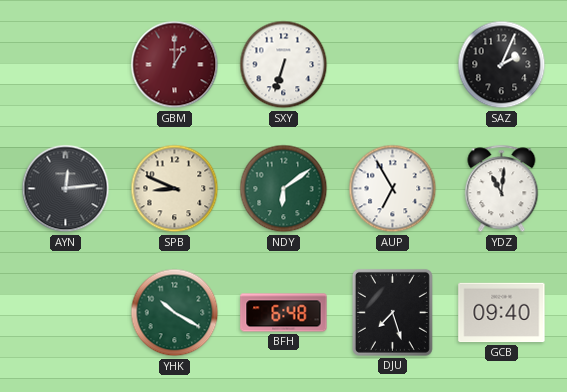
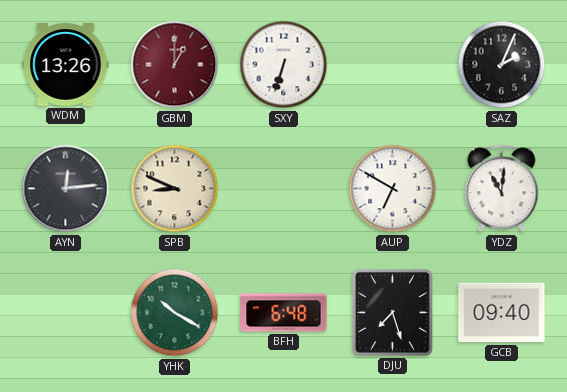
WDM: none -> 13:26 (66, 65)
NDY: 6:09 -> none (284, 189)
AUP: 6:55 -> 6:50 (393, 189)
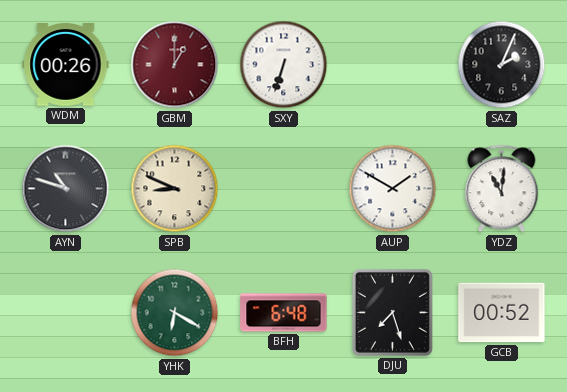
WDM: 13:26 -> 00:26 (66, 65)
AYN: 12:14 -> 10:48 (66, 189)
AUP: 6:50 -> 1:50 (393, 189)
YHK: 10:20 -> 6:20 (175, 313)
GCB: 09:40 -> 00:52 (502, 313)
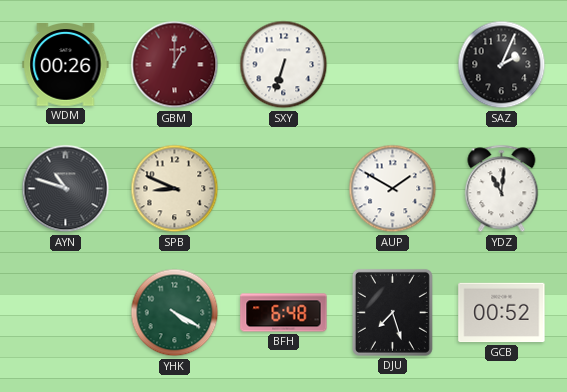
YHK: 6:20 -> 4:20 (175, 313)
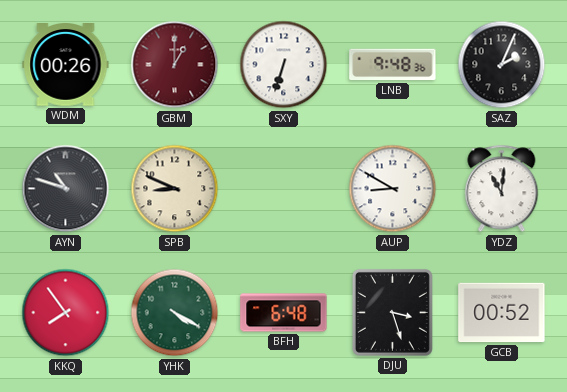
LNB: none -> 9:48 (393, 65)
AUP: 1:50 -> 8:50 (393, 189)
KKQ: none -> 7:54 (66, 313)
DJU: 7:27 -> 3:27 (392, 312)
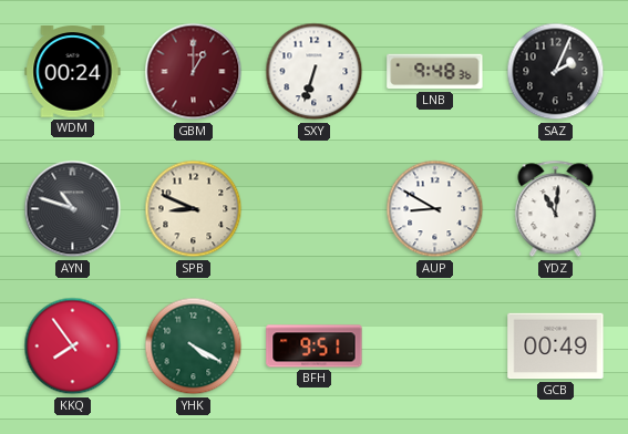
WDM: 00:26 -> 00:24 (73, 72)
BFH: 6:48 -> 9:51 (315, 347)
DJU: 3:27 -> none (392, 312)
GCB: 00:52 -> 00:49 (556, 347)
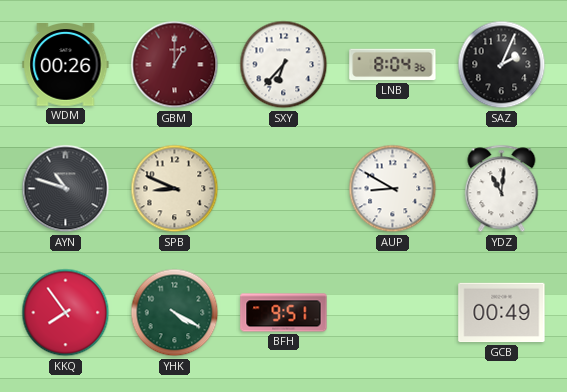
WDM: 00:24 -> 00:26 (66, 65)
SXY: 6:33 -> 6:37 (284, 65)
LNB: 9:48 -> 8:04 (393, 65)
